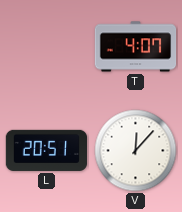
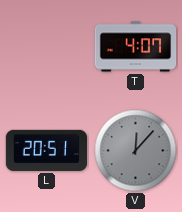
V dial: white -> grey (136, 151)
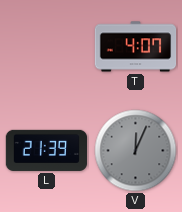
L: 20:51 -> 21:39 (47, 150)
V: 12:07 -> 12:04 (136, 151)
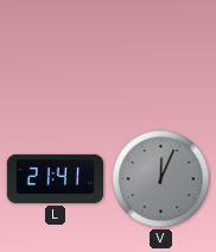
T: 4:07 -> none (136, 47)
L: 21:39 -> 21:41 (56, 178)
